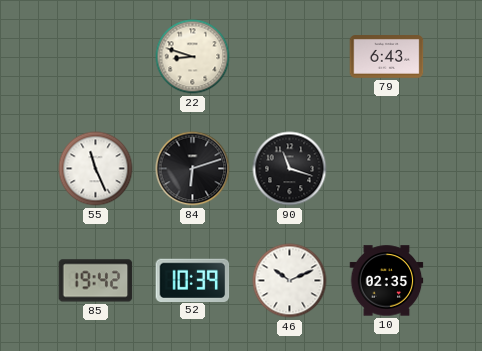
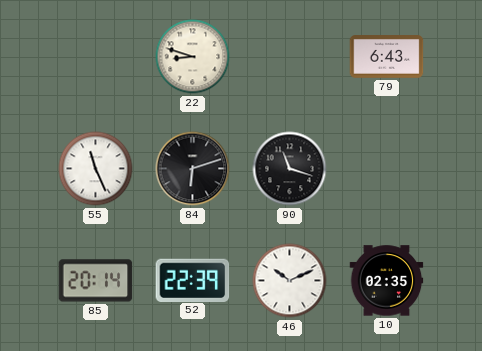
85: 19:42 -> 20:14 (96, 281)
52: 10:39 -> 22:39 (193, 280)
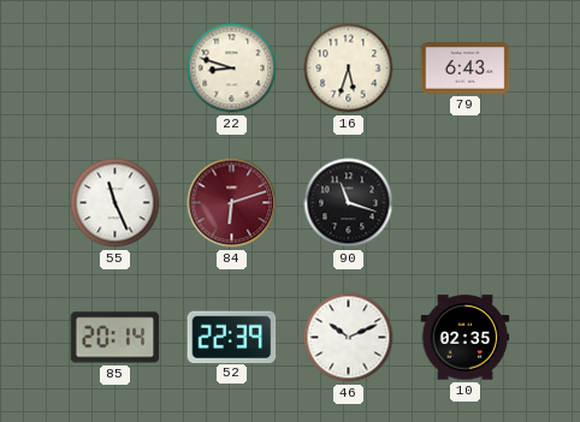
16: none -> 5:33 (349, 69)
84 dial: black -> burgundy (232, 203)
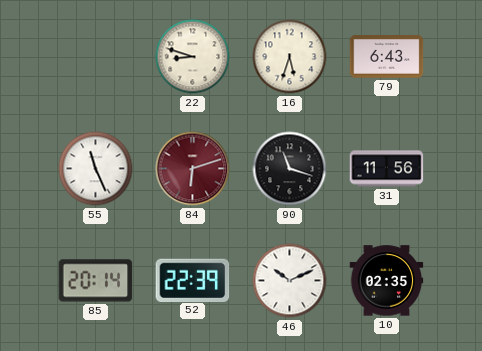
31: none -> 11:56 (387, 169)
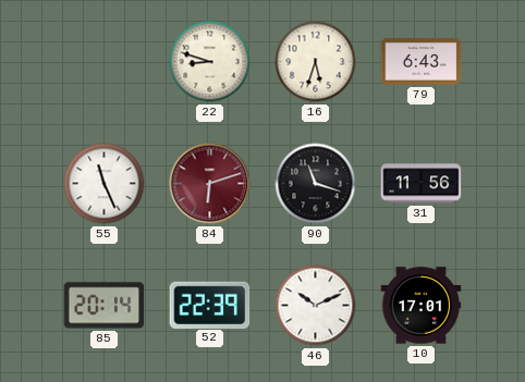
10: 02:35 -> 17:01 (422, 306)
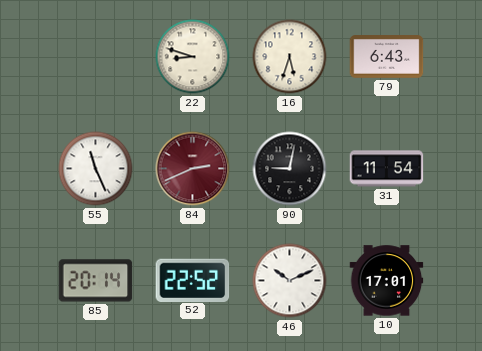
84: 6:12 -> 2:41 (193, 169)
90: 11:18 -> 9:02 (290, 169)
31: 11:56 -> 11:54 (387, 169)
52: 22:39 -> 22:52 (193, 280)
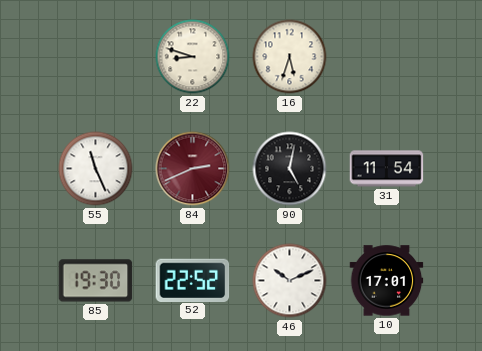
79: 6:43 -> none (387, 57)
90: 9:02 -> 5:02 (290, 169)
85: 20:14 -> 19:30 (96, 281)
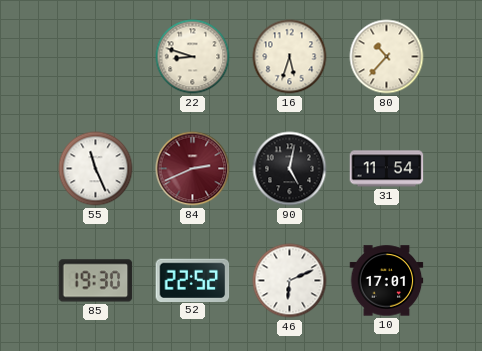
80: none -> 10:37 (387, 57)
46: 10:11 -> 6:11 (290, 281)
